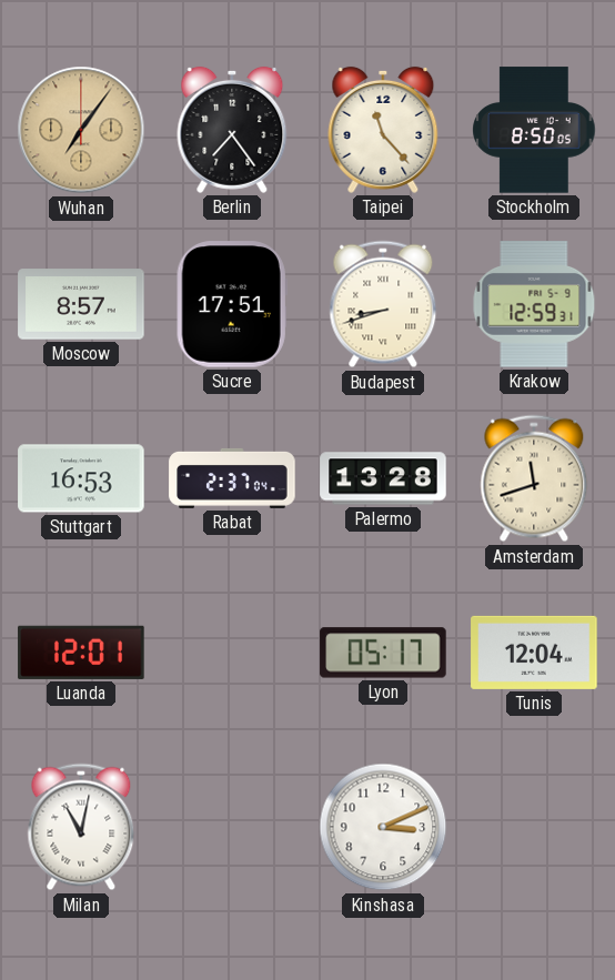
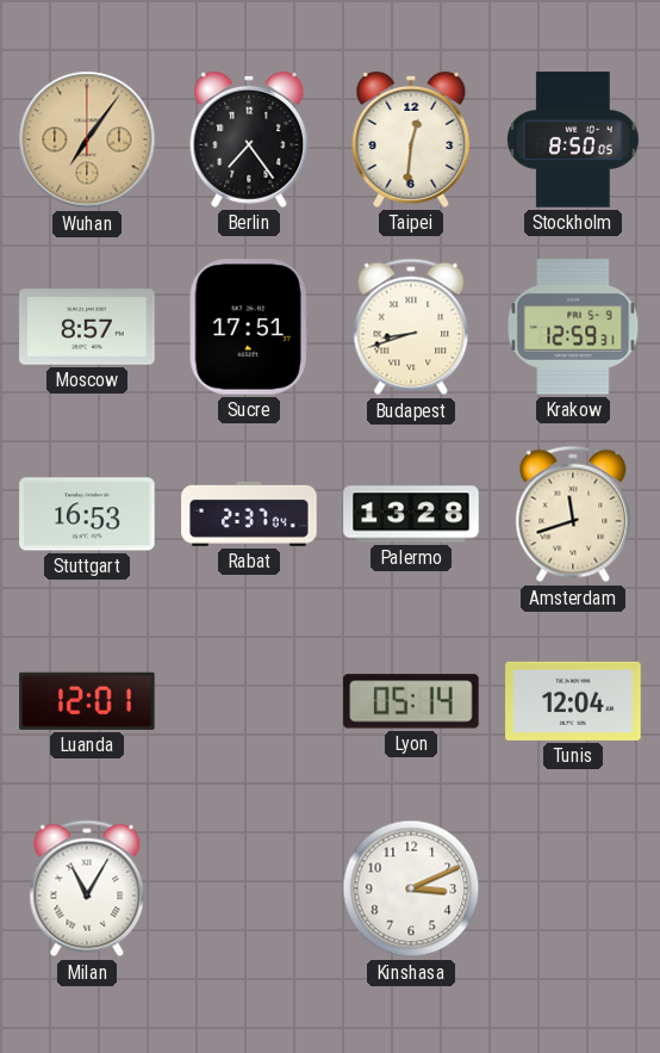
Taipei: 11:23 -> 12:31 (411, 140)
Lyon: 05:17 -> 05:14 (411, 701)
Milan: 11:02 -> 11:05 (87, 888)
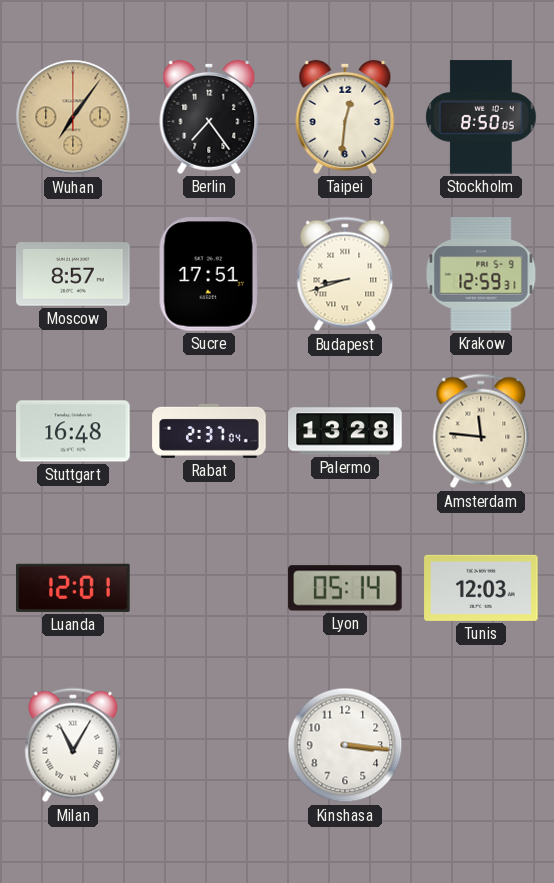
Stuttgart: 16:53 -> 16:48 (73, 431)
Amsterdam: 11:42 -> 11:46 (481, 431)
Tunis: 12:04 -> 12:03 (481, 588)
Kinshasa: 3:11 -> 3:16 (345, 745)
